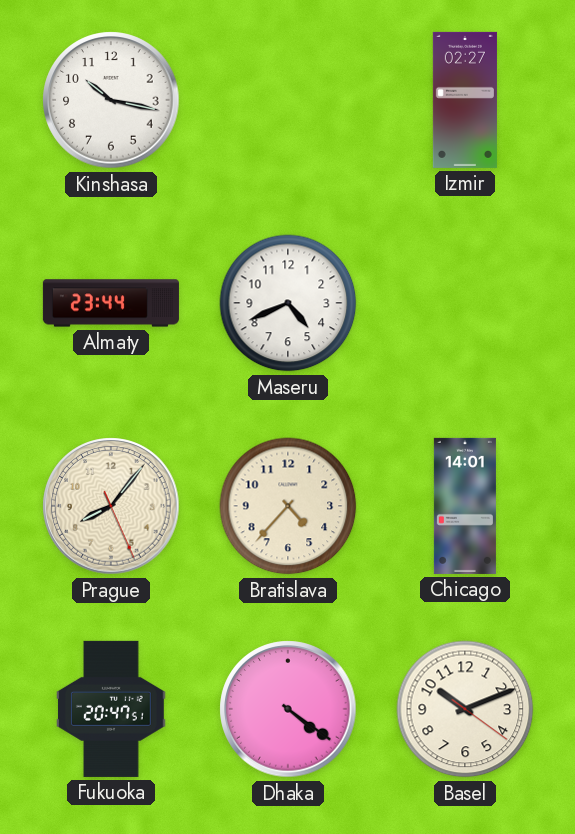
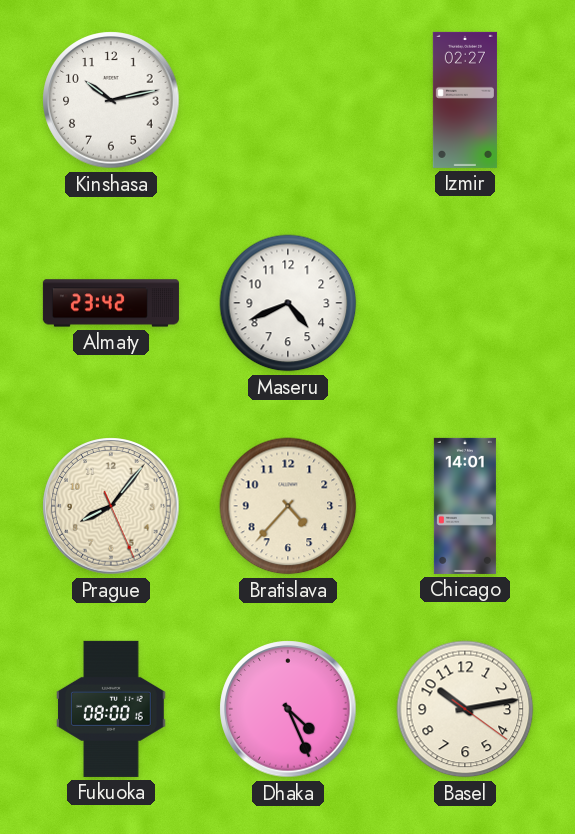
Kinshasa: 10:17 -> 10:13 (111, 100)
Almaty: 23:44 -> 23:42 (111, 303)
Fukuoka: 20:47 -> 08:00 (112, 709)
Dhaka: 4:21 -> 4:26 (288, 709)
Basel: 10:11 -> 10:13 (465, 709)
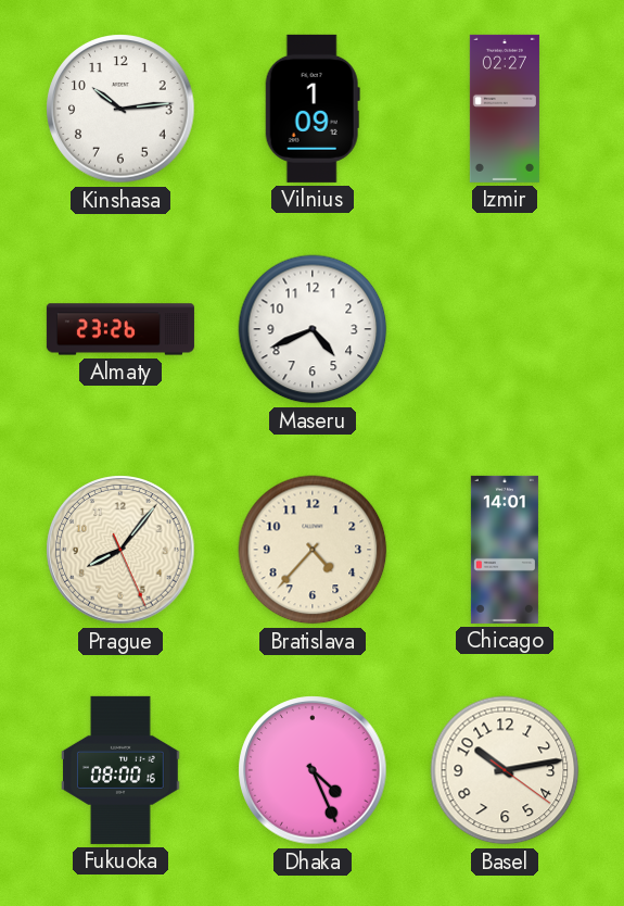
Kinshasa: 10:13 -> 10:14 (120, 109)
Vilnius: none -> 1:09 (313, 109)
Almaty: 23:42 -> 23:26 (120, 329)
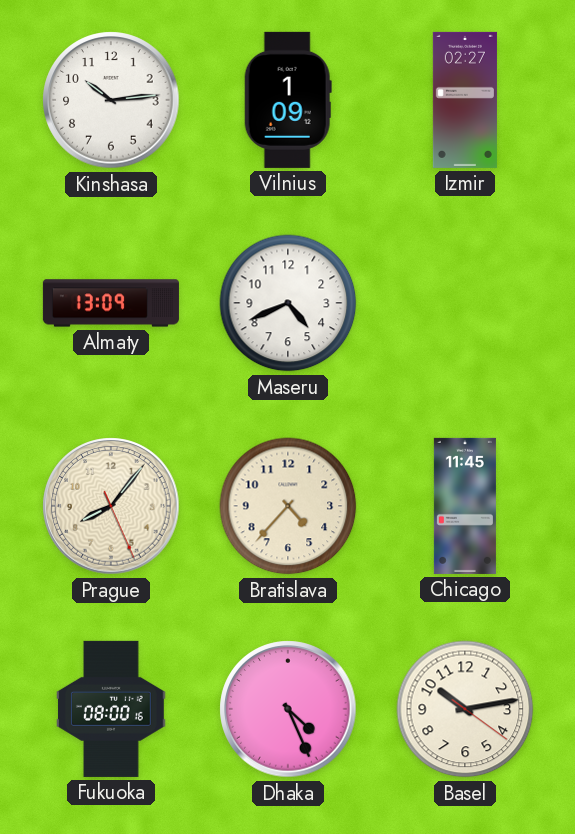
Almaty: 23:26 -> 13:09 (111, 303)
Chicago: 14:01 -> 11:45 (465, 506)
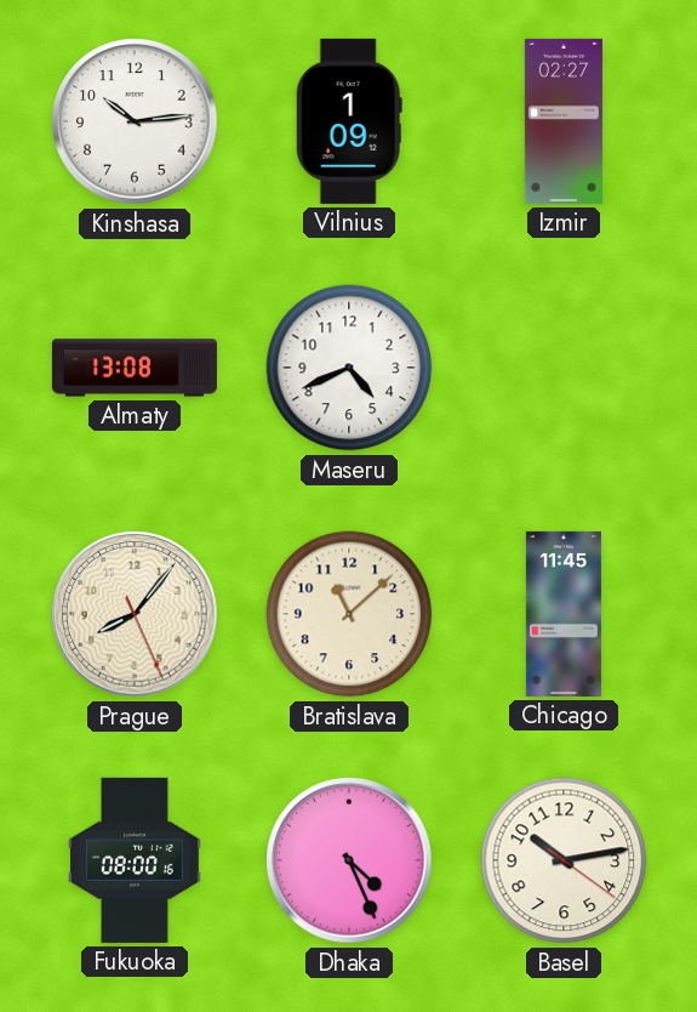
Almaty: 13:09 -> 13:08 (135, 368)
Bratislava: 4:37 -> 11:08 (349, 614)
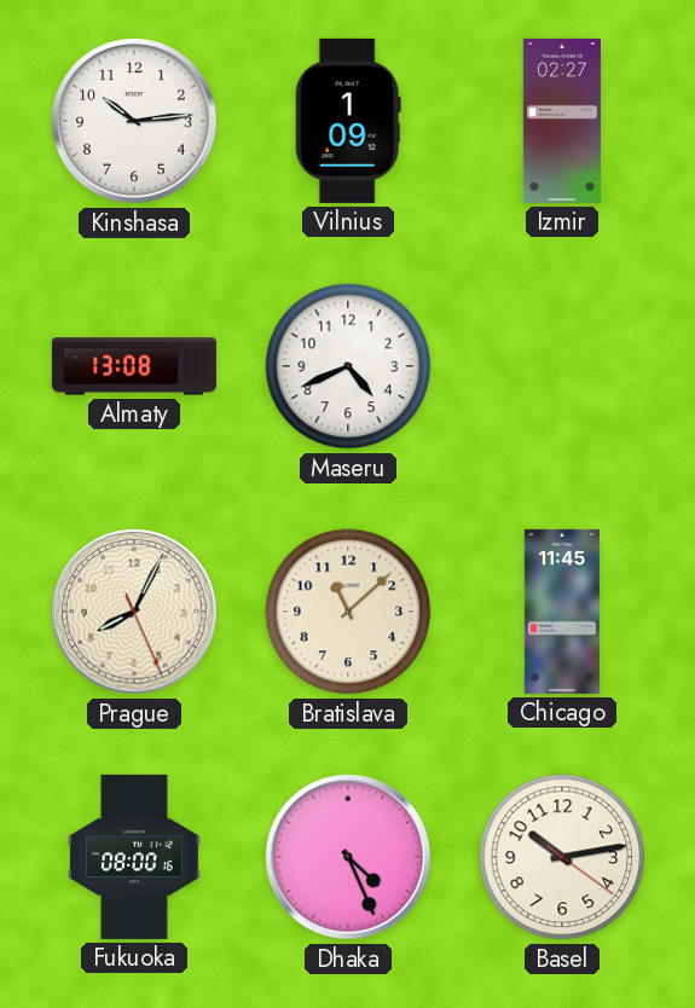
Prague: 8:06 -> 8:04 (134, 612)
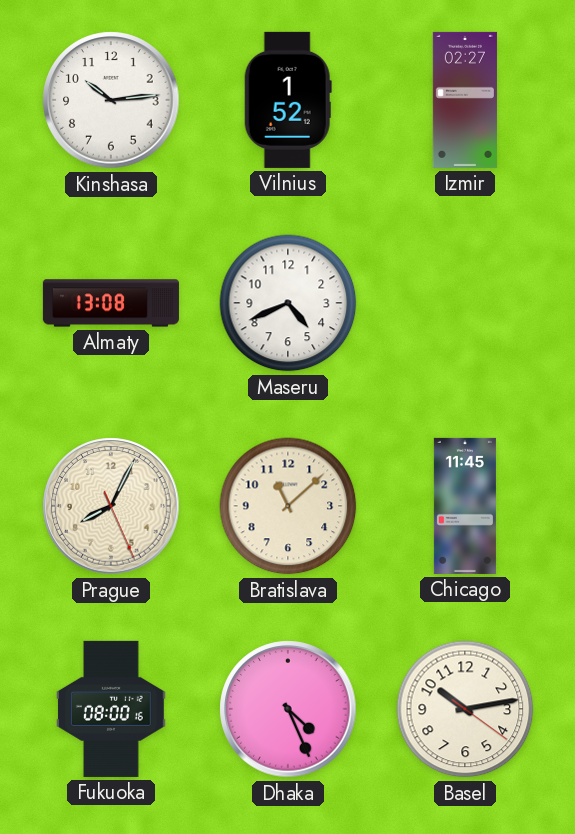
Vilnius: 1:09 -> 1:52 (288, 100)
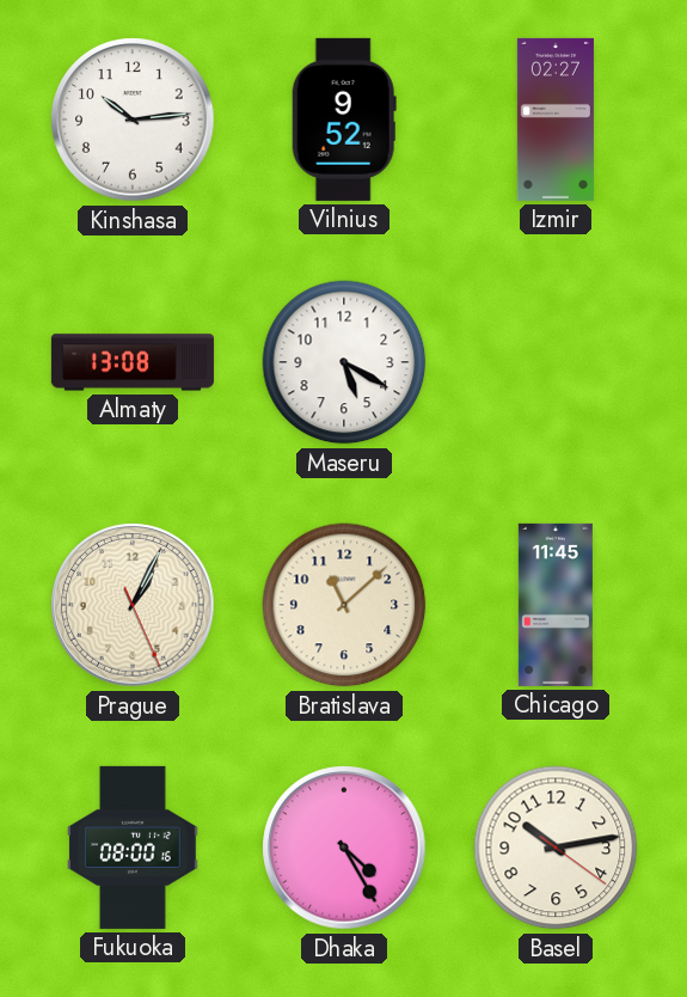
Vilnius: 1:52 -> 9:52 (344, 120)
Maseru: 4:41 -> 5:20 (344, 362)
Prague: 8:04 -> 1:04 (133, 605)
Dhaka: 4:26 -> 4:25 (344, 848)
